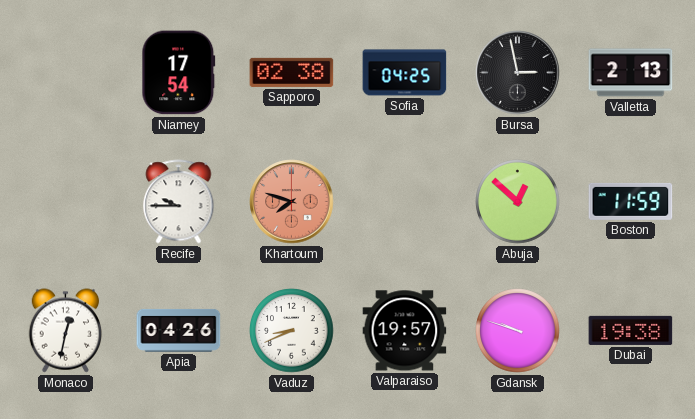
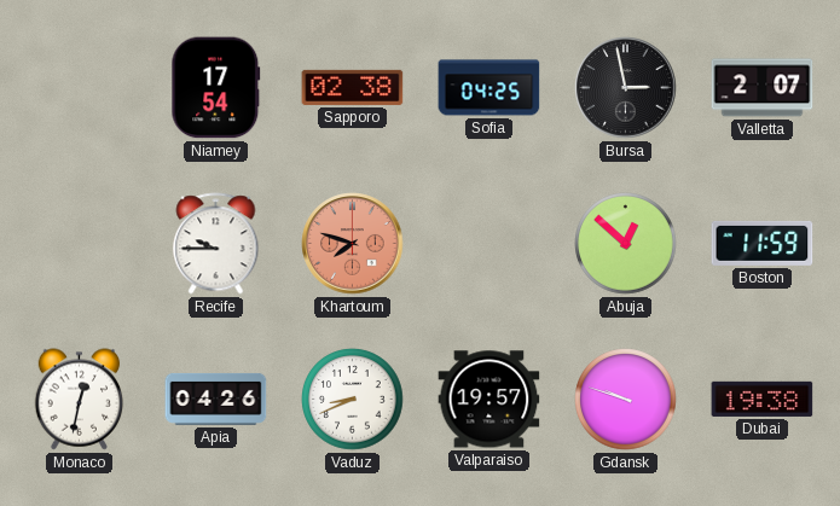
Valletta: 2:13 -> 2:07 (763, 88)
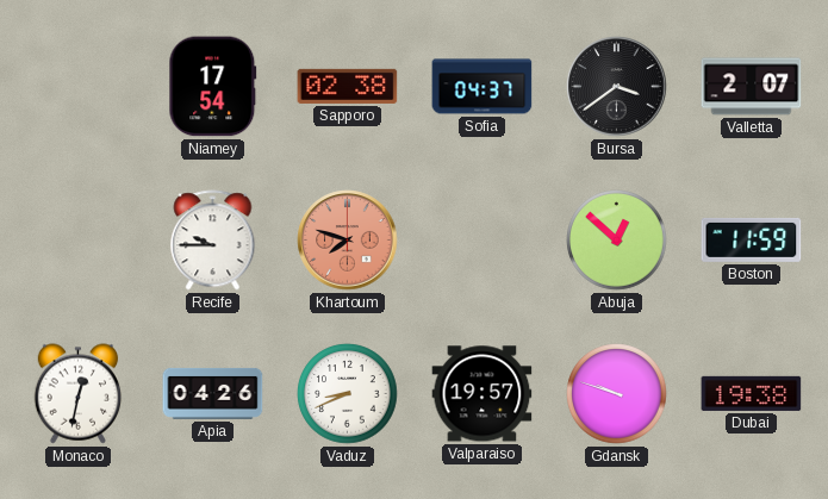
Sofia: 04:25 -> 04:37 (483, 87)
Bursa: 2:58 -> 3:39 (617, 87)
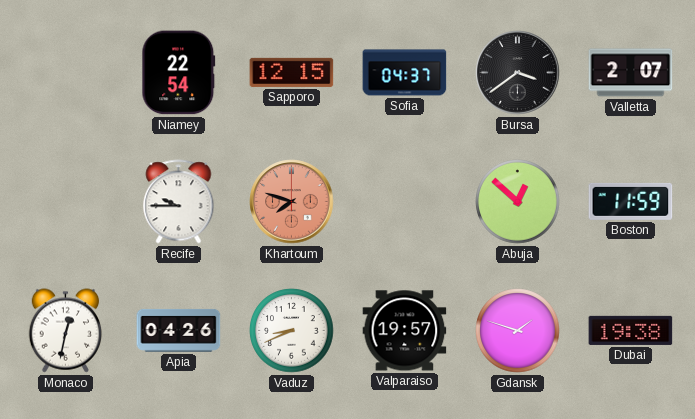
Niamey: 17:54 -> 22:54 (179, 73)
Sapporo: 02:38 -> 12:15 (292, 72)
Gdansk: 9:48 -> 1:48 (518, 331)
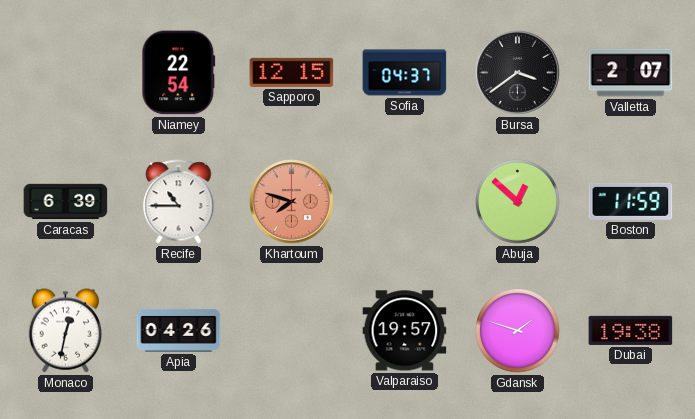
Caracas: none -> 6:39 (66, 202)
Recife: 9:45 -> 10:45 (179, 202)
Vaduz: 8:41 -> none (292, 331)
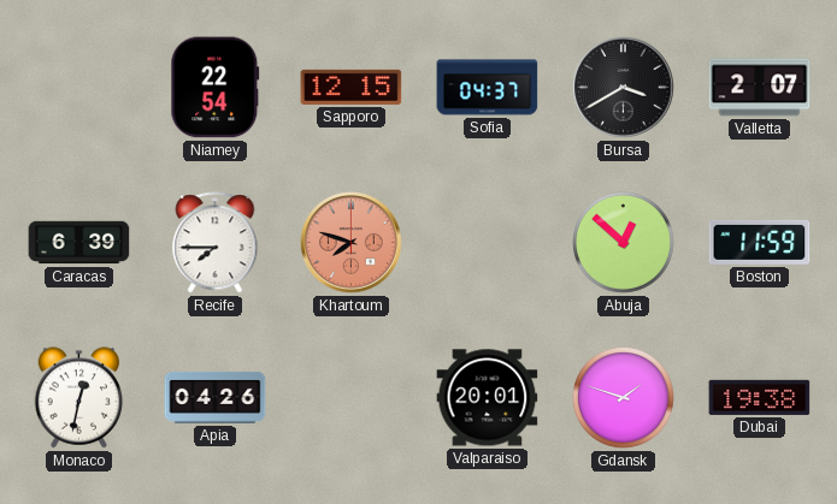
Bursa: 3:39 -> 3:40 (624, 88)
Recife: 10:45 -> 7:45 (216, 243)
Valparaiso: 19:57 -> 20:01 (488, 398)
